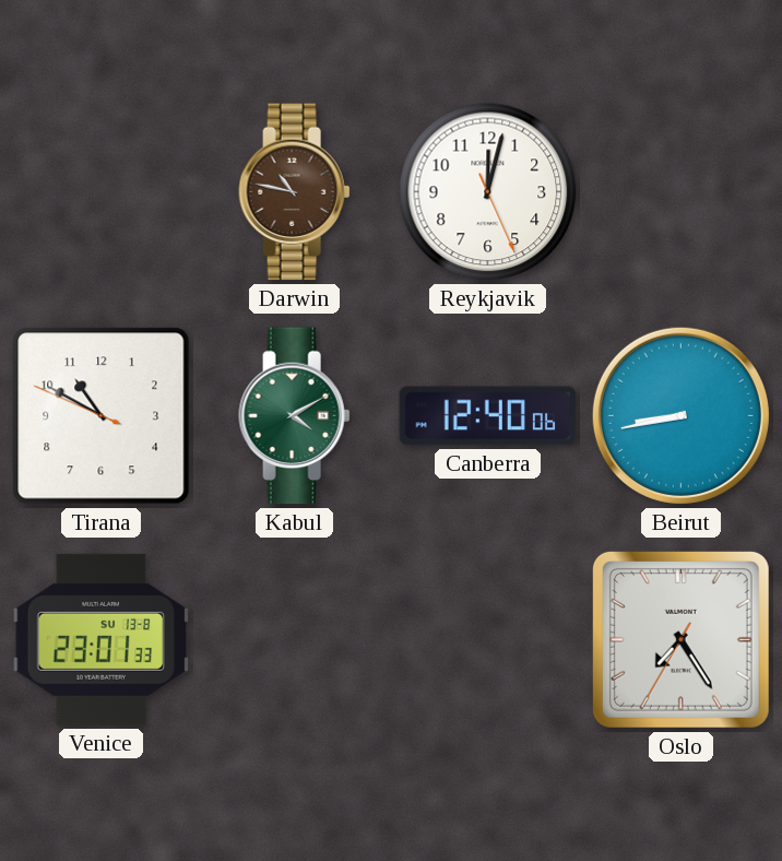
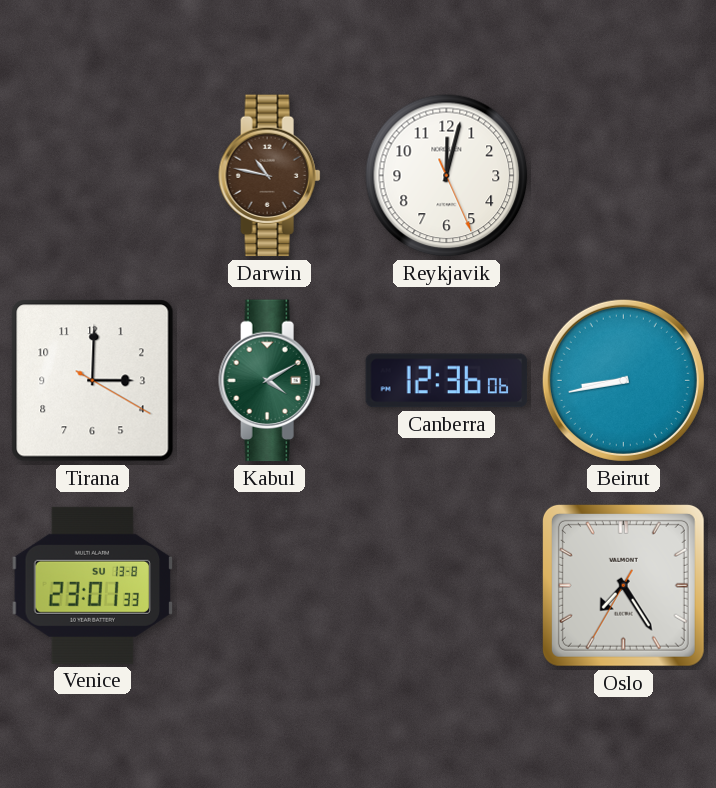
Tirana: 10:49 -> 3:00 (93, 381)
Canberra: 12:40 -> 12:36 (447, 381)
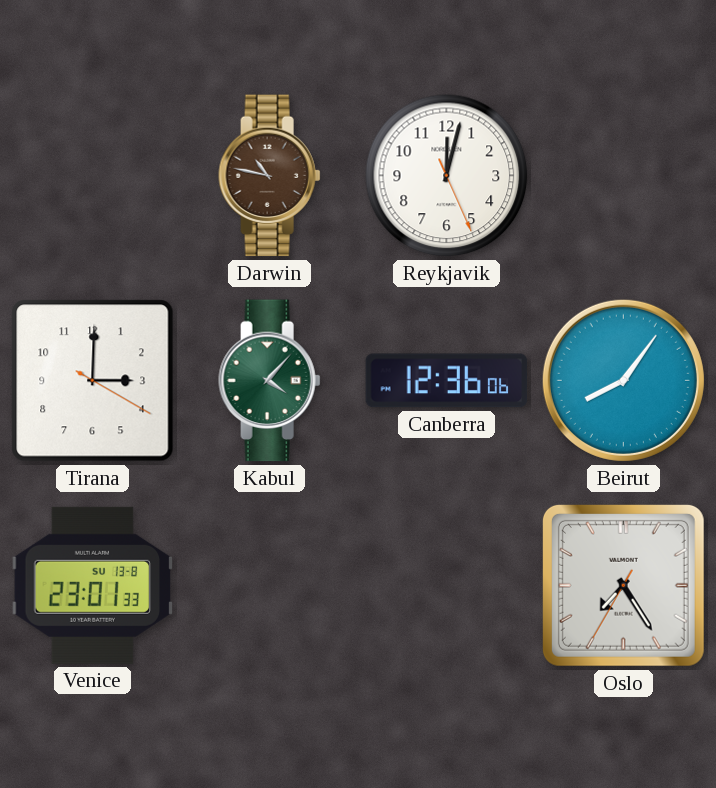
Kabul: 4:10 -> 4:07 (270, 381)
Beirut: 8:43 -> 8:06 (623, 380)
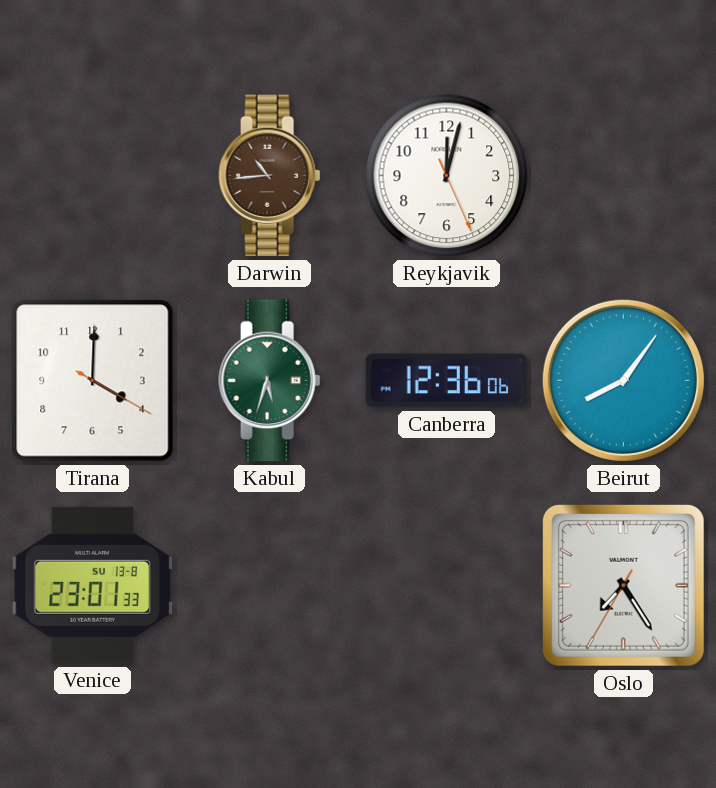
Darwin: 10:47 -> 10:44 (270, 176)
Tirana: 3:00 -> 4:00 (93, 381)
Kabul: 4:07 -> 5:33 (270, 381)
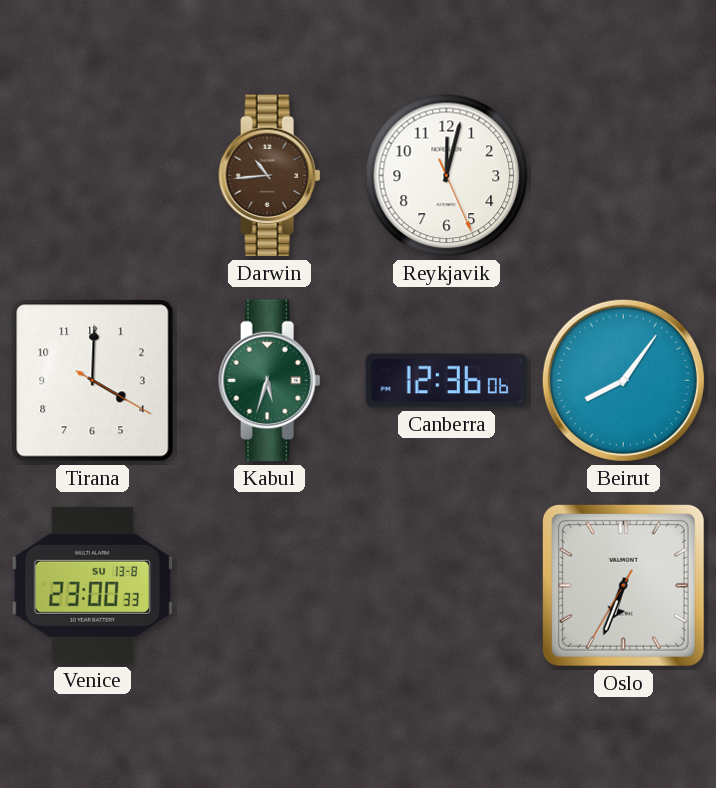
Venice: 23:01 -> 23:00 (93, 585)
Oslo: 7:24 -> 6:33 (623, 585)
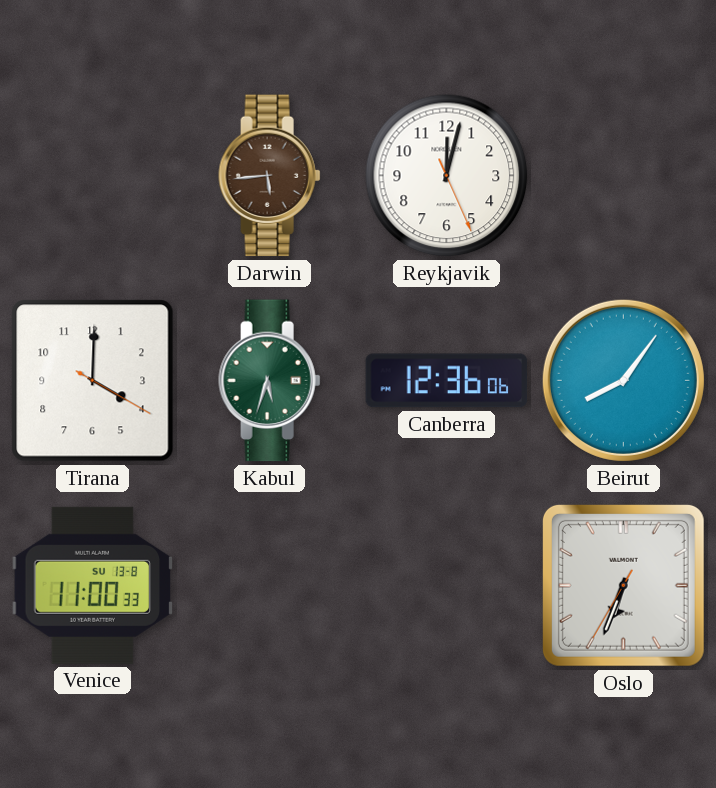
Darwin: 10:44 -> 5:44 (270, 176)
Venice: 23:00 -> 11:00 (93, 585)
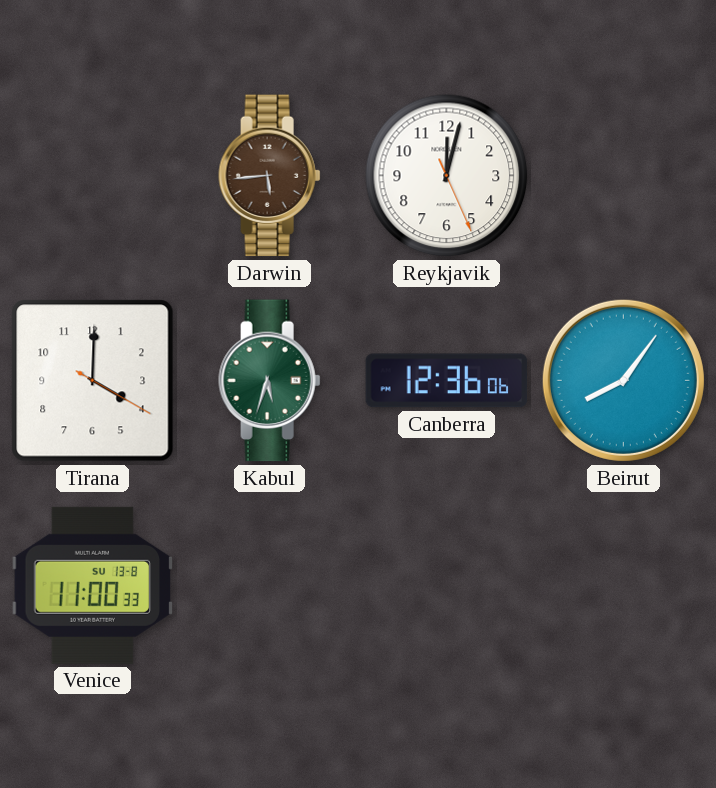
Oslo: 6:33 -> none (623, 585)
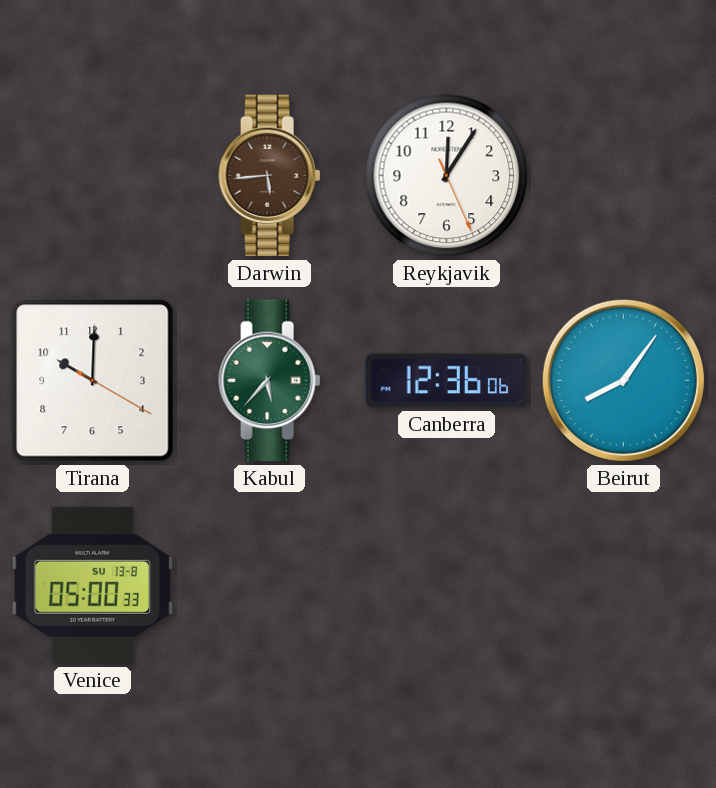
Reykjavik: 12:02 -> 12:05 (447, 176)
Tirana: 4:00 -> 10:00 (93, 381)
Kabul: 5:33 -> 5:37 (270, 381)
Venice: 11:00 -> 05:00 (93, 585)
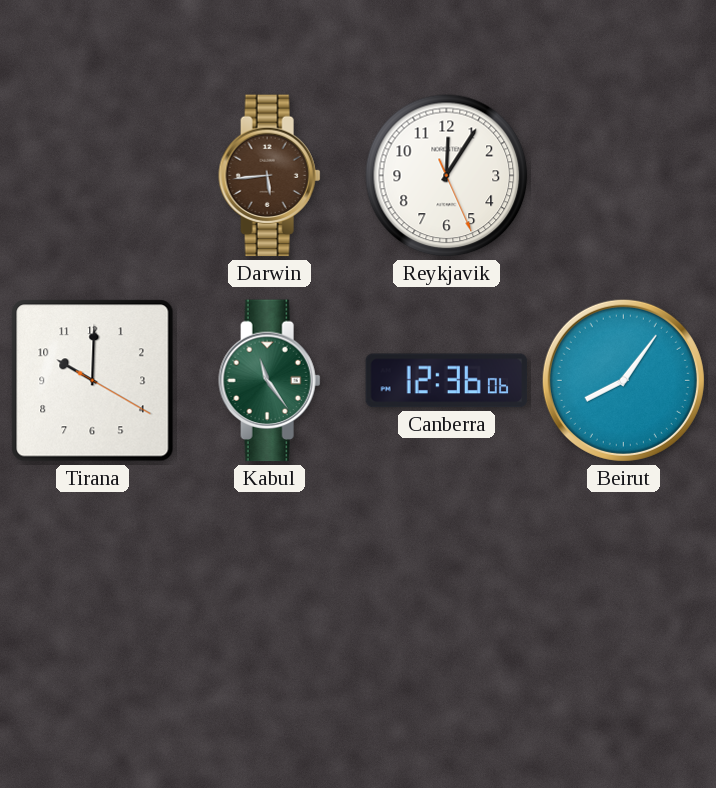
Kabul: 5:37 -> 11:24 (270, 381)
Venice: 05:00 -> none (93, 585)
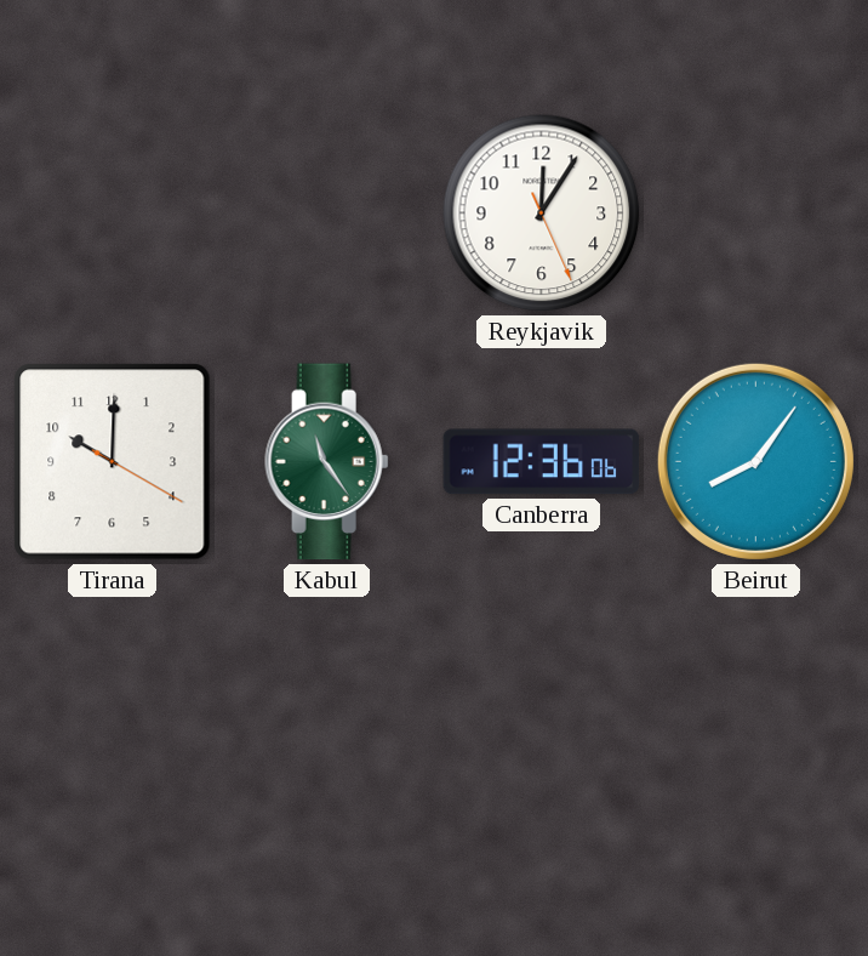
Darwin: 5:44 -> none (270, 176)
